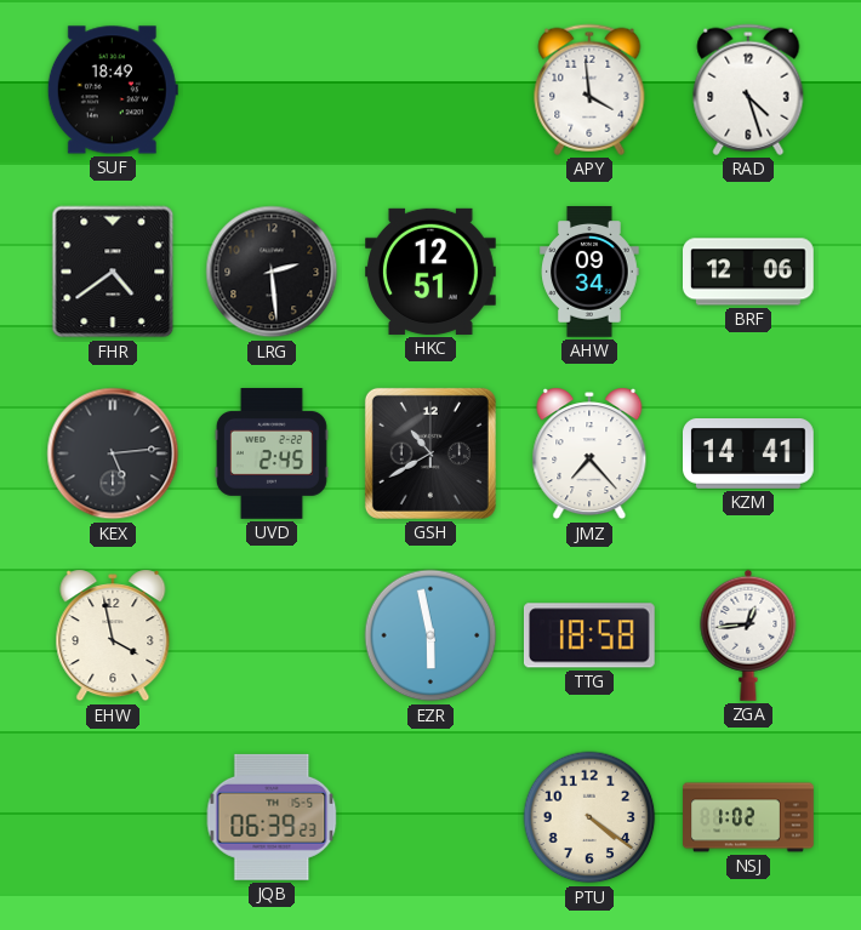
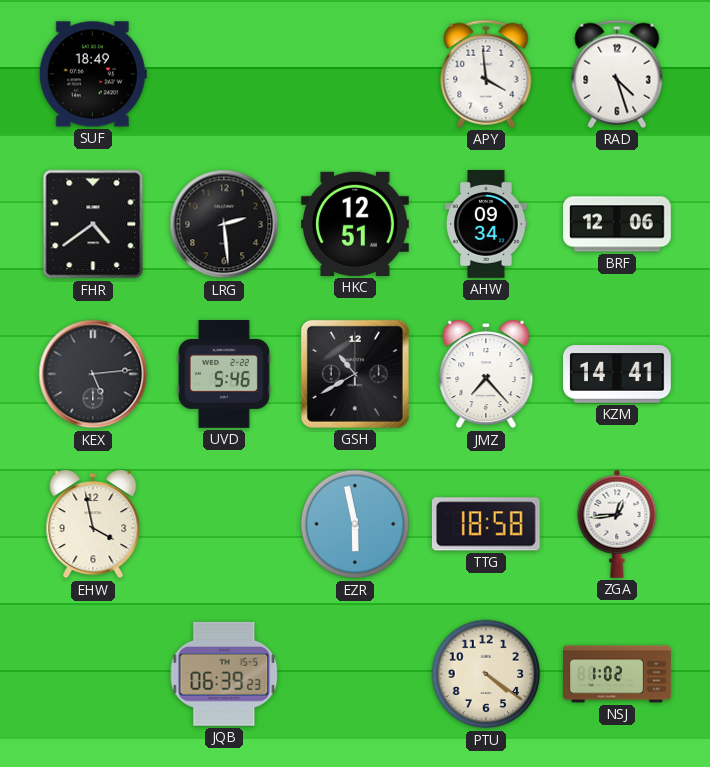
UVD: 2:45 -> 5:46 (224, 375)
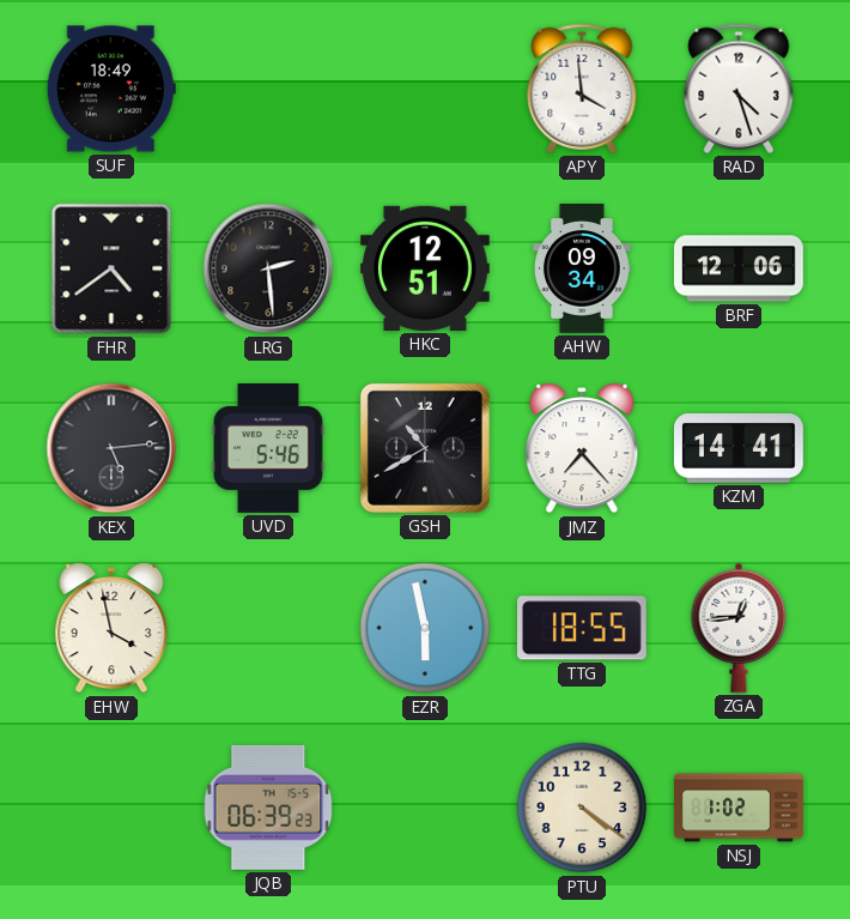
TTG: 18:58 -> 18:55 (582, 628)
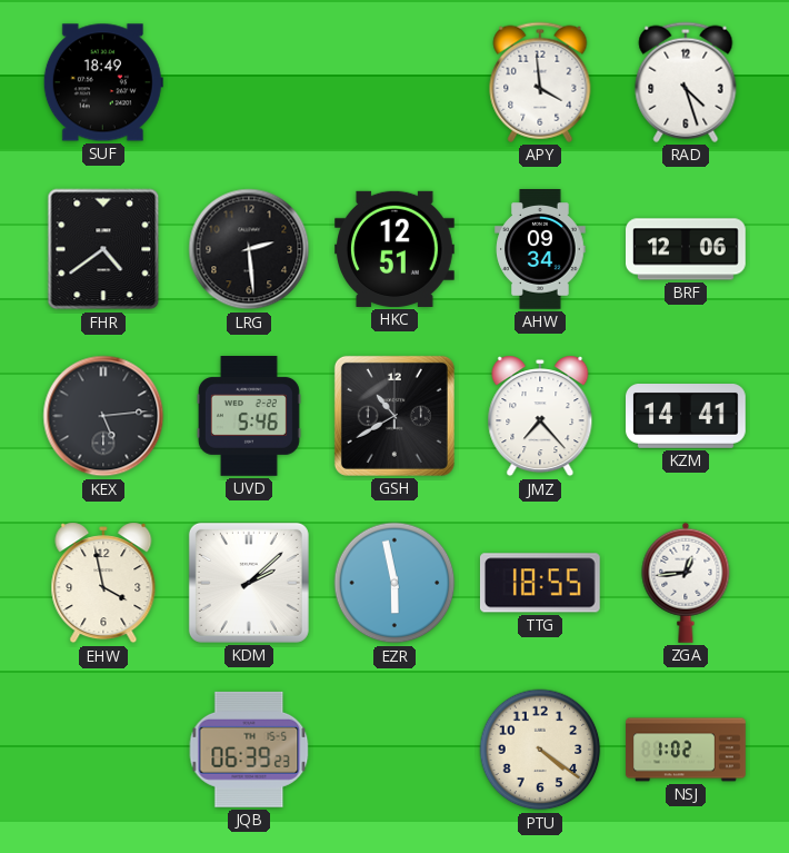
KDM: none -> 2:08 (249, 583)
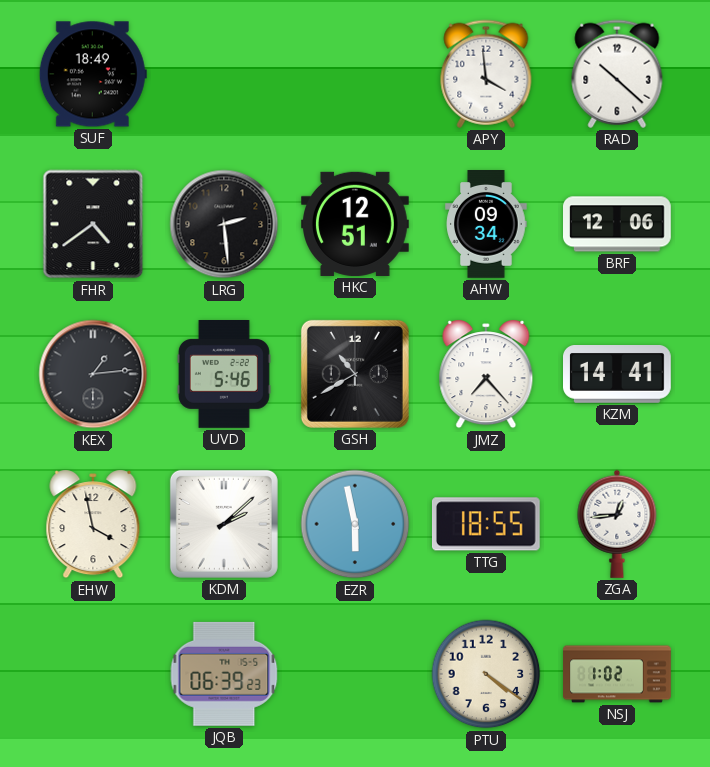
RAD: 4:27 -> 10:22 (617, 74)
KEX: 5:14 -> 1:14 (93, 374)
